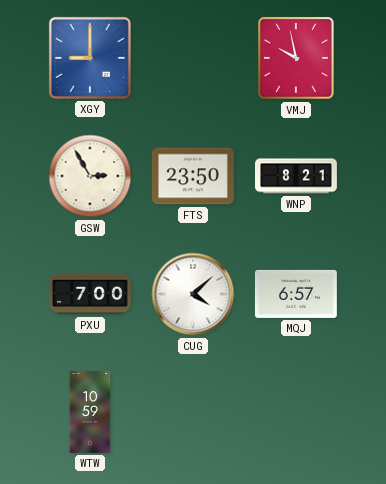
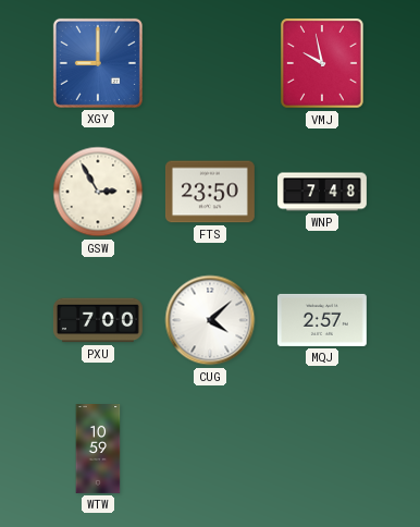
WNP: 8:21 -> 7:48 (323, 192)
MQJ: 6:57 -> 2:57 (322, 320)
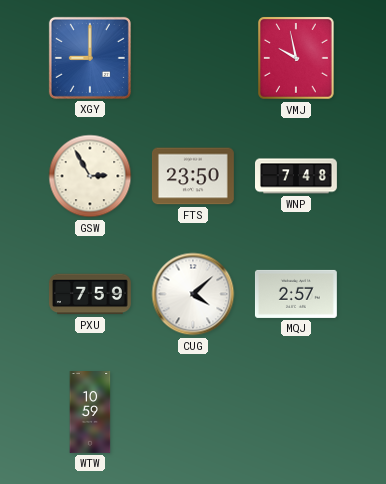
PXU: 7:00 -> 7:59 (90, 294)
